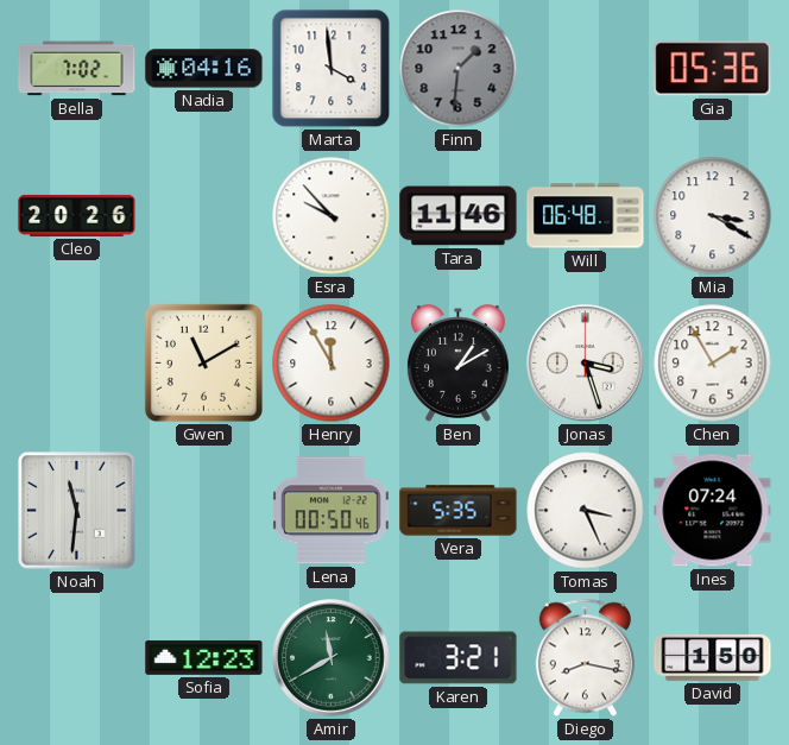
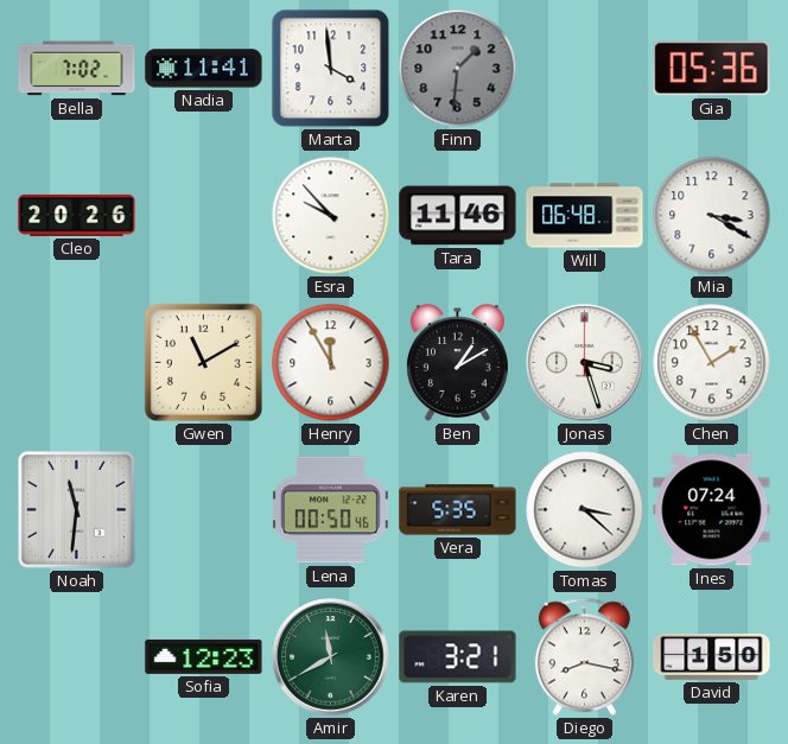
Nadia: 04:16 -> 11:41 (204, 69)
Tomas: 3:26 -> 3:22 (585, 510)
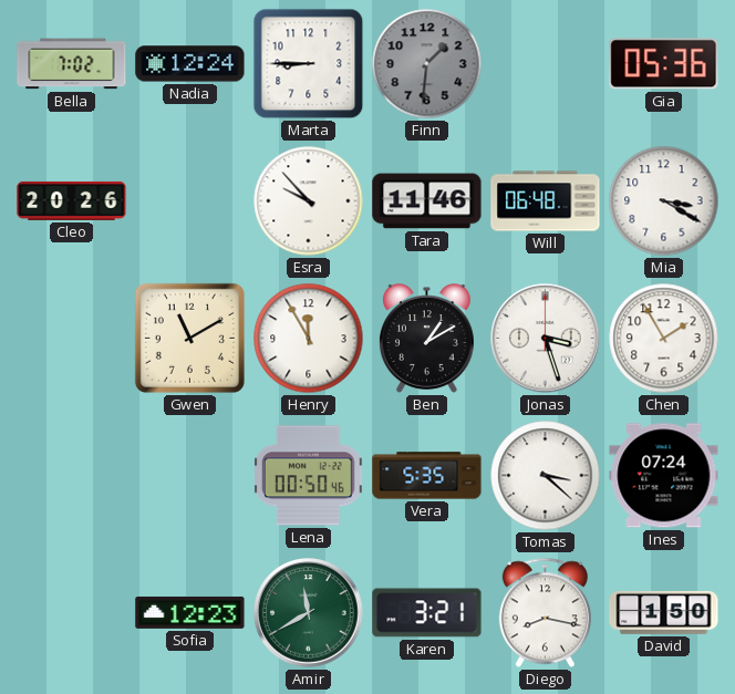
Nadia: 11:41 -> 12:24 (190, 64)
Marta: 3:59 -> 8:45 (309, 64)
Noah: 11:31 -> none (77, 510)
